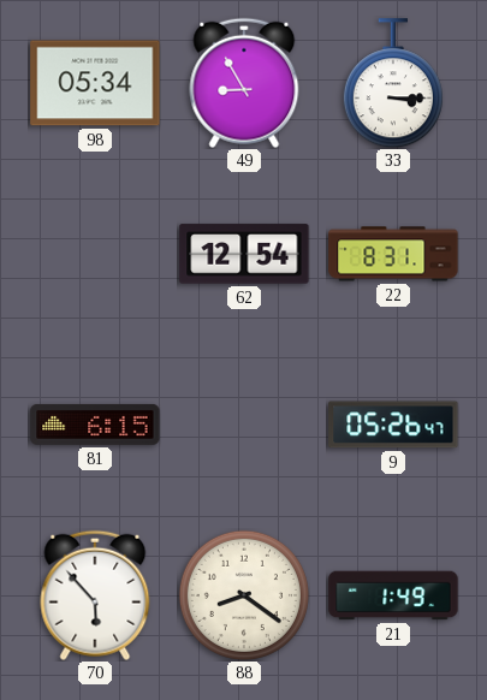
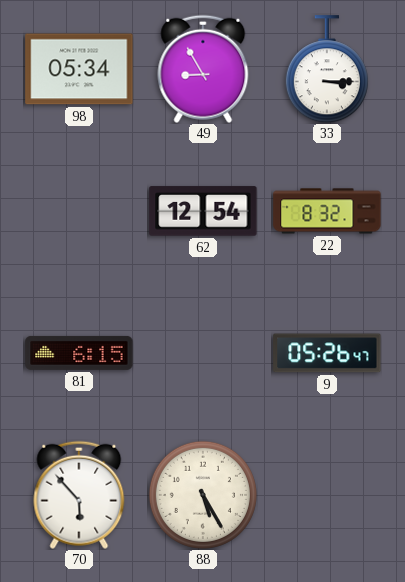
22: 8:31 -> 8:32 (327, 211)
88: 8:21 -> 5:25 (203, 495)
21: 1:49 -> none (393, 595)
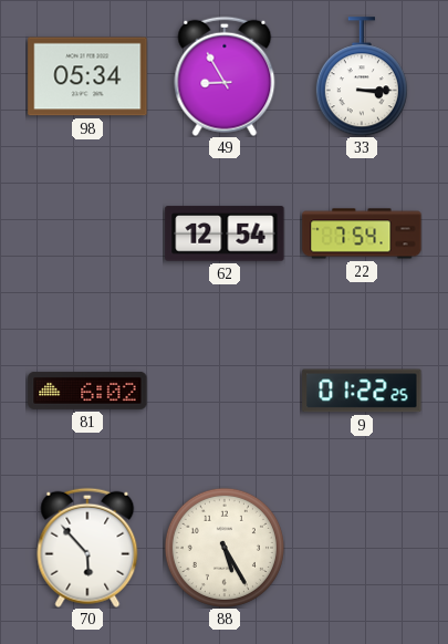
22: 8:32 -> 7:54 (362, 233)
81: 6:15 -> 6:02 (87, 391)
9: 05:26 -> 01:22 (362, 391)
